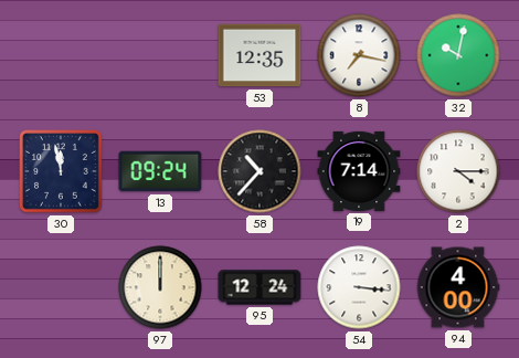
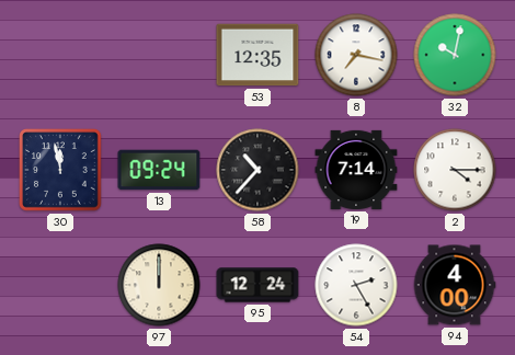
54: 3:16 -> 2:25 (356, 285)
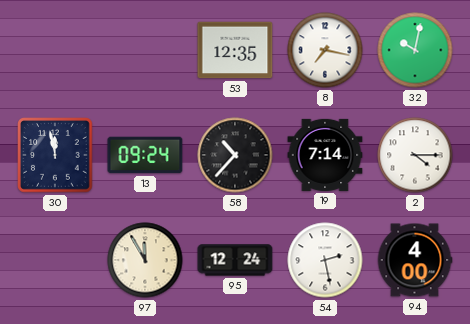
97: 12:00 -> 11:55 (145, 260)
54: 2:25 -> 2:28 (325, 260)
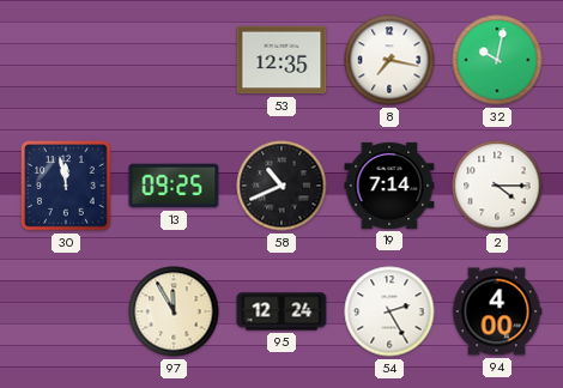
13: 09:24 -> 09:25 (174, 186)
58: 10:37 -> 10:41 (281, 186)
54: 2:28 -> 2:25 (389, 311)
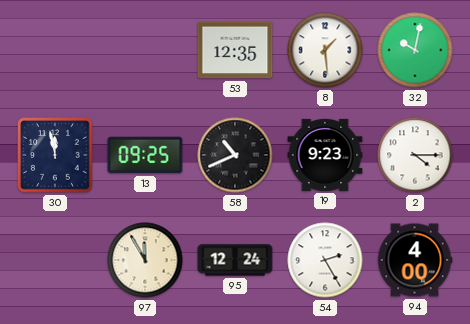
8: 7:17 -> 1:29 (325, 50)
19: 7:14 -> 9:23 (325, 155)
